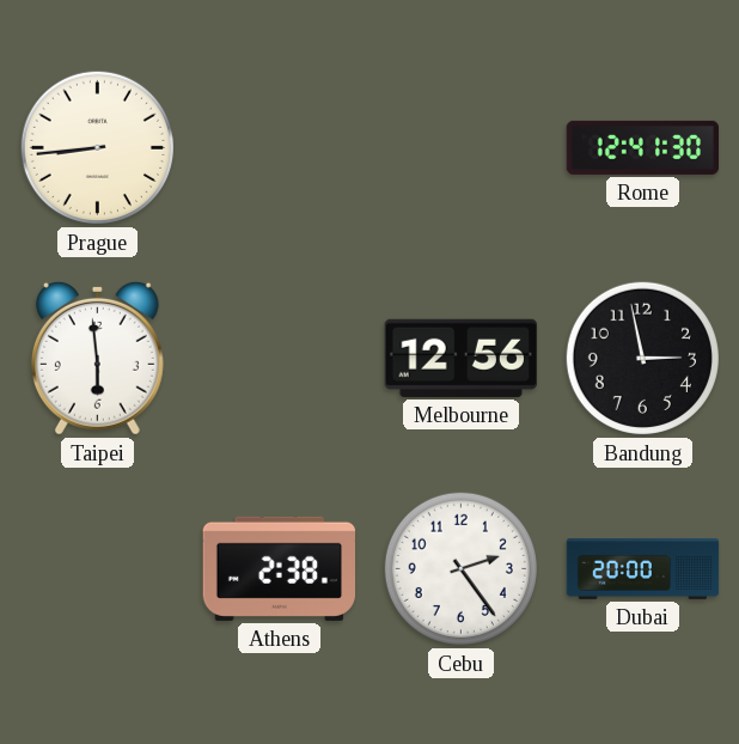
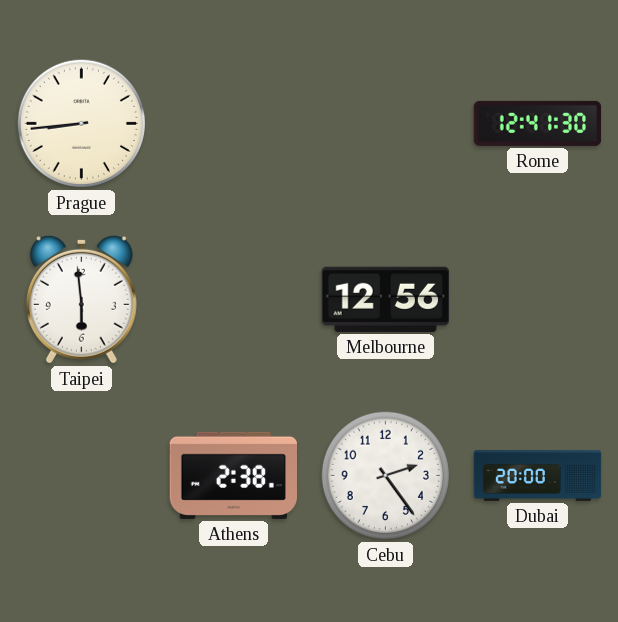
Bandung: 2:58 -> none (642, 358)
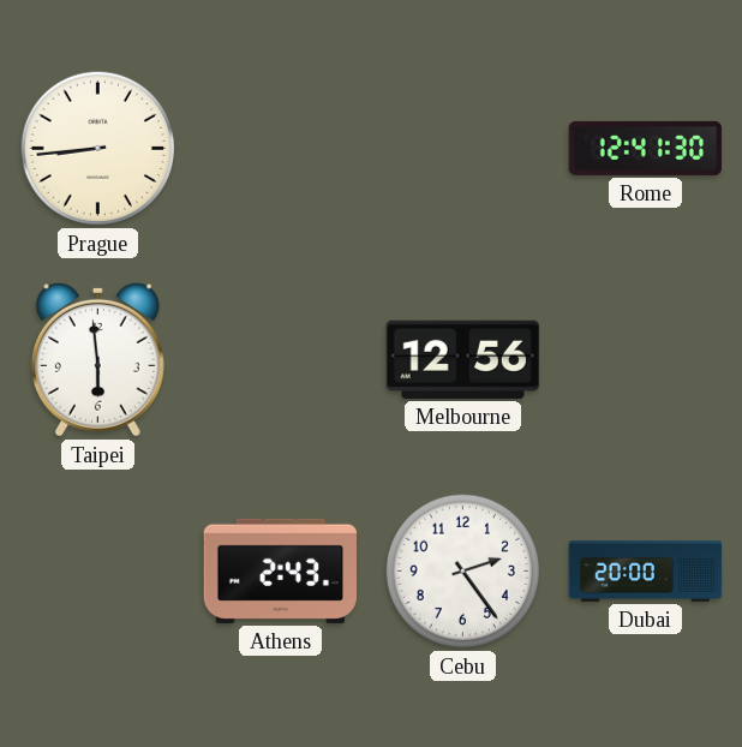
Athens: 2:38 -> 2:43 (280, 570)
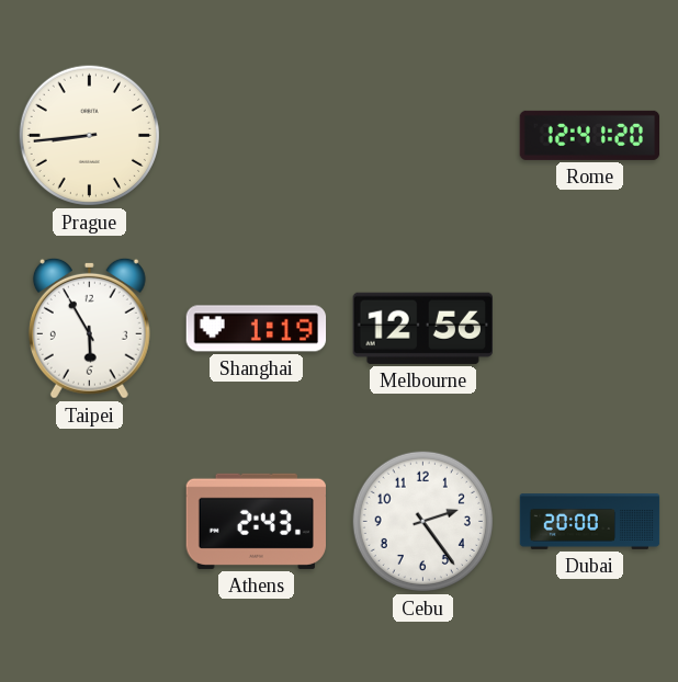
Rome: 12:41:30 -> 12:41:20 (590, 135)
Taipei: 5:59 -> 5:55 (89, 328)
Shanghai: none -> 1:19 (257, 329)
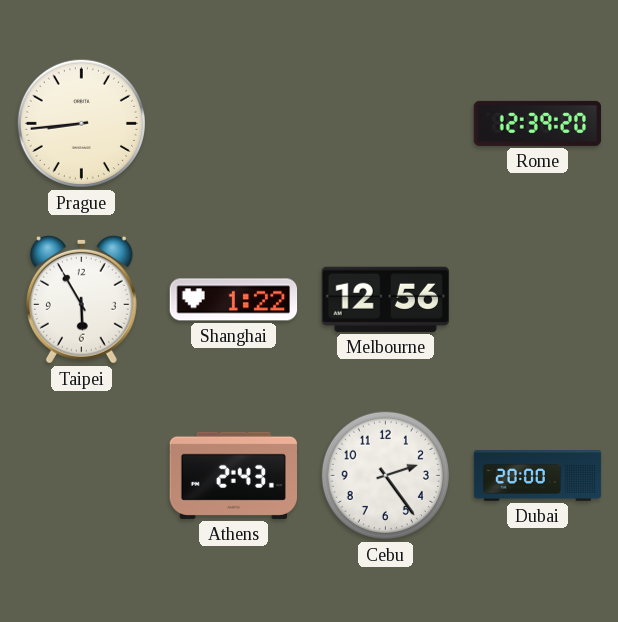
Rome: 12:41 -> 12:39 (538, 123)
Shanghai: 1:19 -> 1:22 (234, 300)
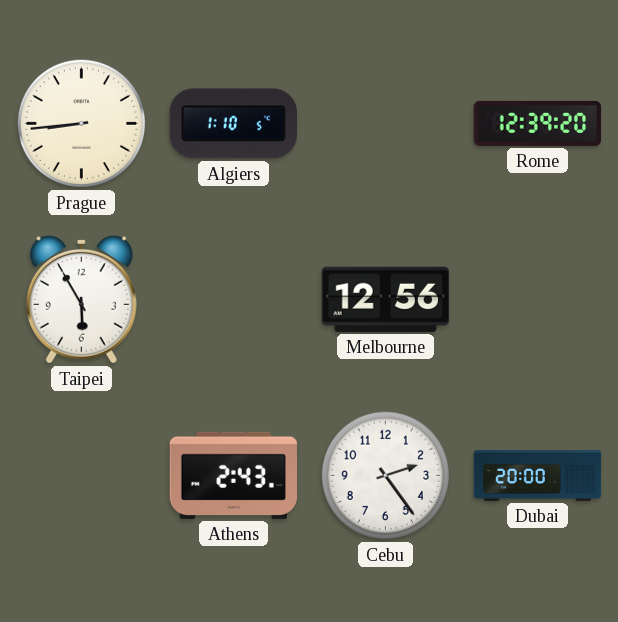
Algiers: none -> 1:10 (233, 124)
Shanghai: 1:22 -> none (234, 300)
